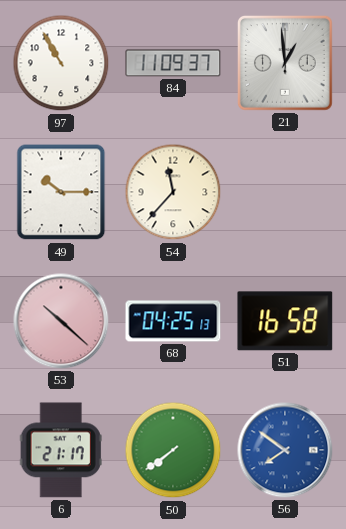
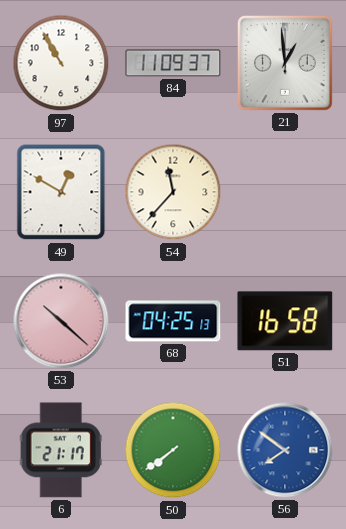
49: 10:15 -> 12:50 (61, 192)
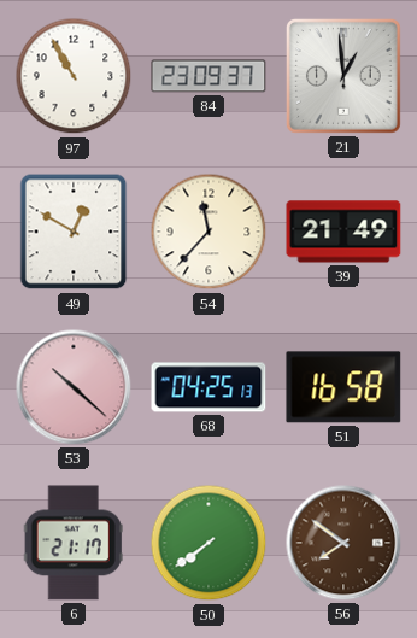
84: 11:09 -> 23:09 (208, 76)
39: none -> 21:49 (343, 232)
56 dial: blue -> brown (343, 543)
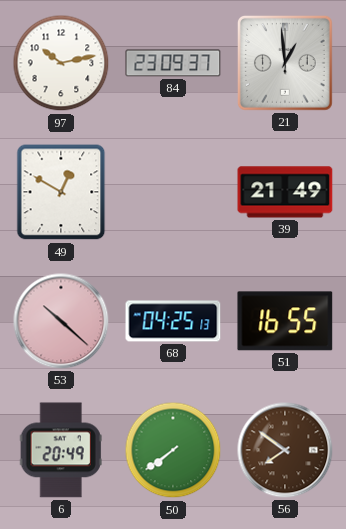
97: 10:55 -> 10:13 (61, 63)
54: 11:37 -> none (208, 232)
51: 16:58 -> 16:55 (285, 321)
6: 21:17 -> 20:49 (61, 450)
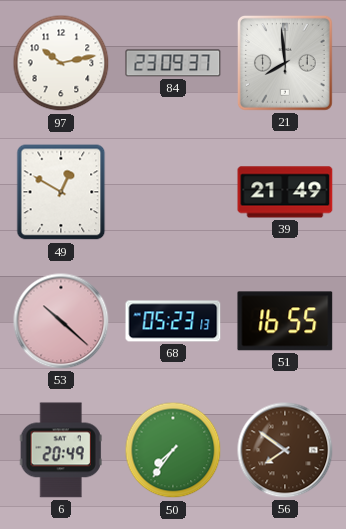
21: 12:59 -> 7:59 (285, 63)
68: 04:25 -> 05:23 (173, 321)
50: 7:39 -> 7:36 (173, 450)
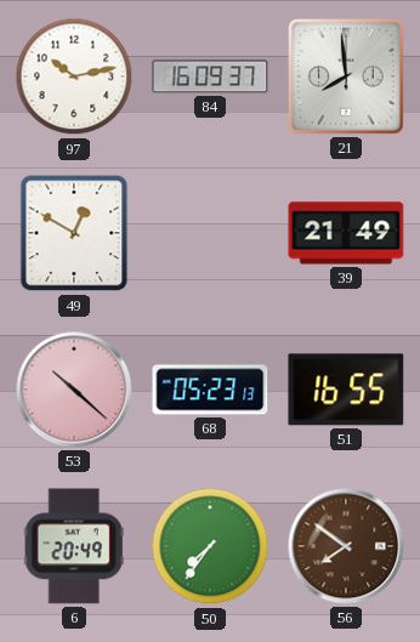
84: 23:09 -> 16:09 (210, 76)
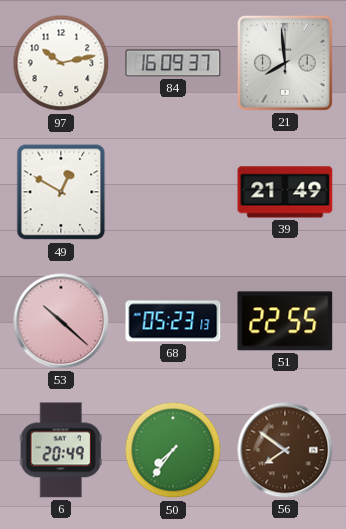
51: 16:55 -> 22:55 (285, 321)
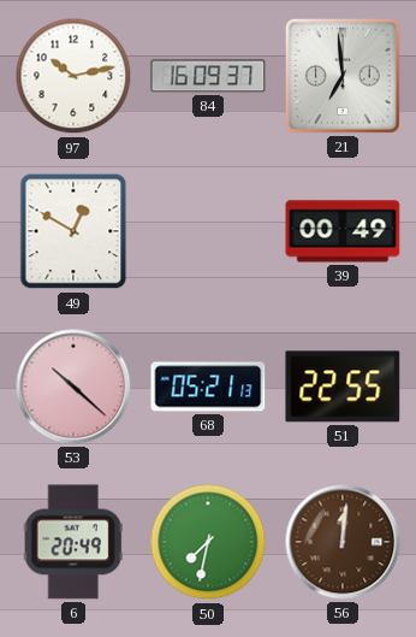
21: 7:59 -> 6:59 (343, 76)
39: 21:49 -> 00:49 (343, 231)
68: 05:23 -> 05:21 (208, 387)
50: 7:36 -> 7:32 (208, 542)
56: 7:51 -> 12:01 (343, 542)
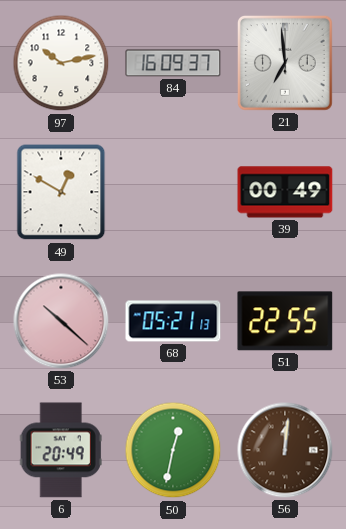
50: 7:32 -> 12:32 (173, 450)
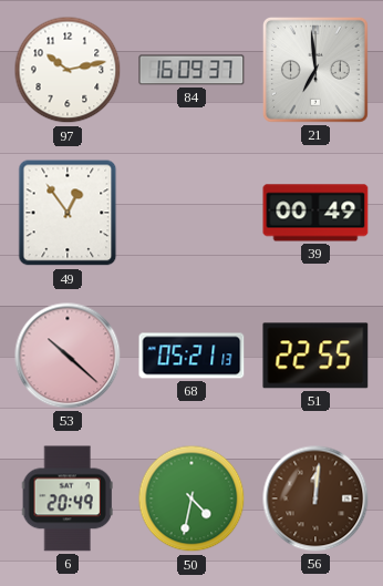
49: 12:50 -> 12:54 (68, 213)
50: 12:32 -> 4:32 (191, 498)
